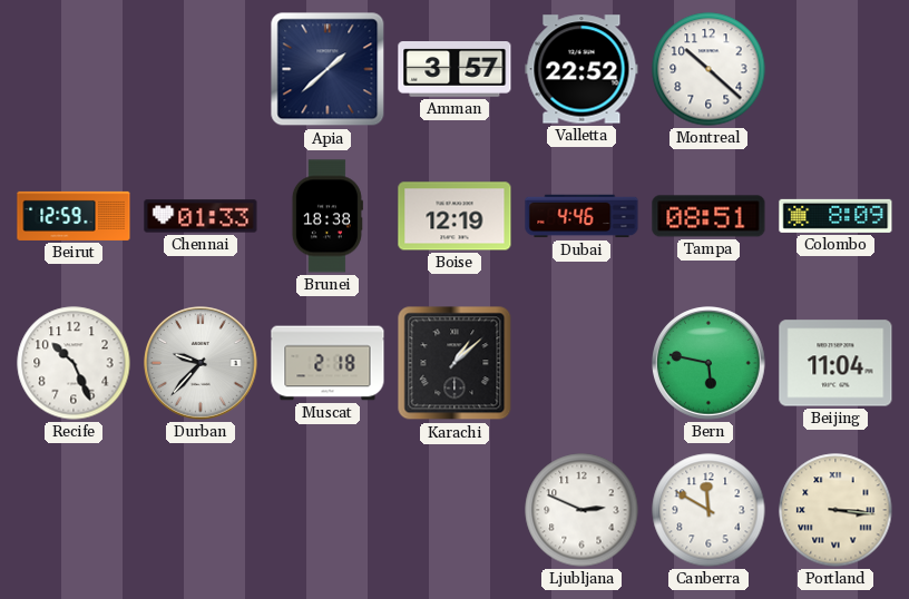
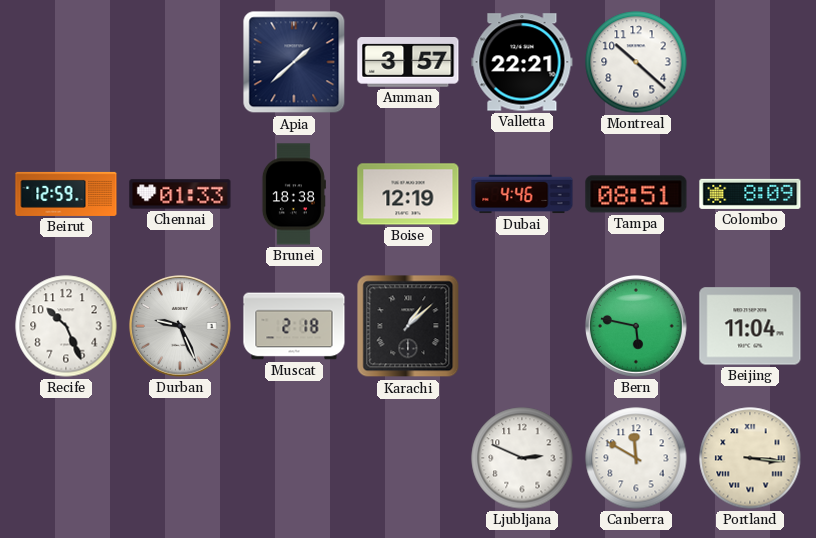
Valletta: 22:52 -> 22:21 (522, 62)
Durban: 9:37 -> 9:26 (181, 327)
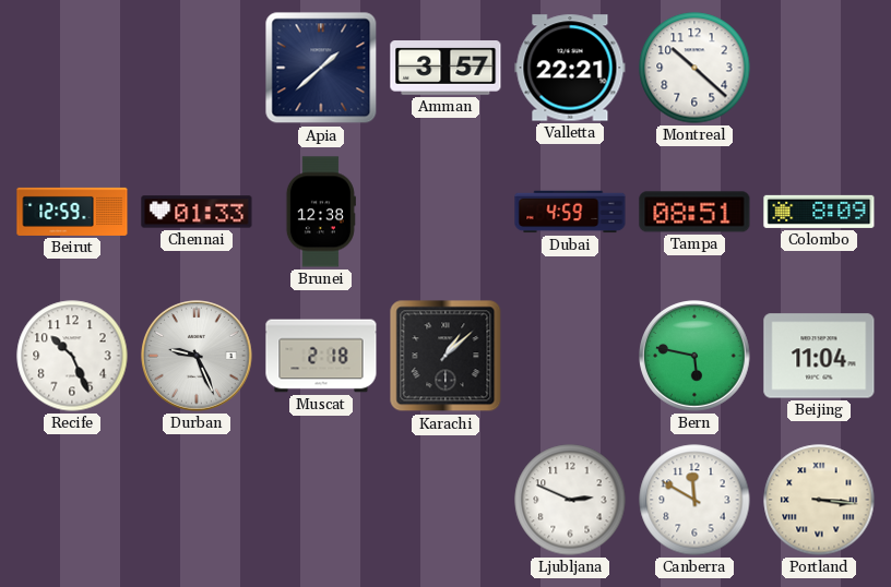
Brunei: 18:38 -> 12:38 (321, 212)
Boise: 12:19 -> none (408, 194)
Dubai: 4:46 -> 4:59 (570, 212)
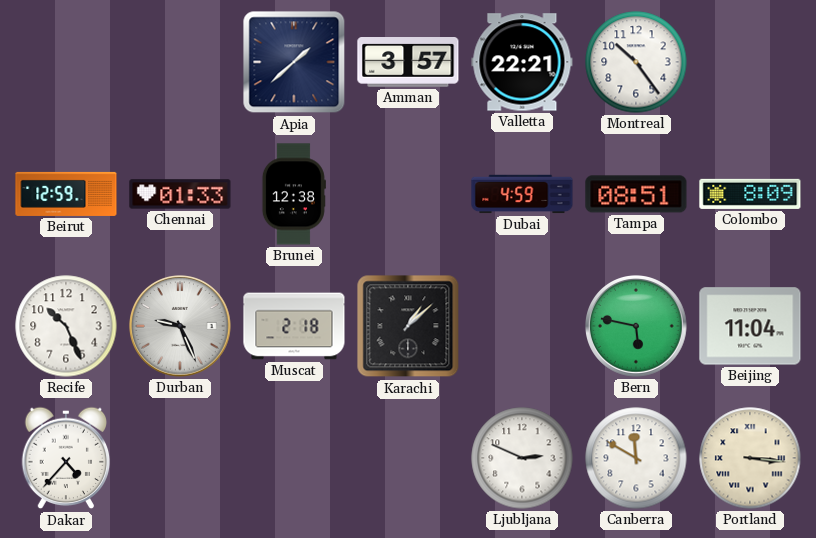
Montreal: 10:22 -> 10:24 (636, 62)
Dakar: none -> 4:37 (66, 458)
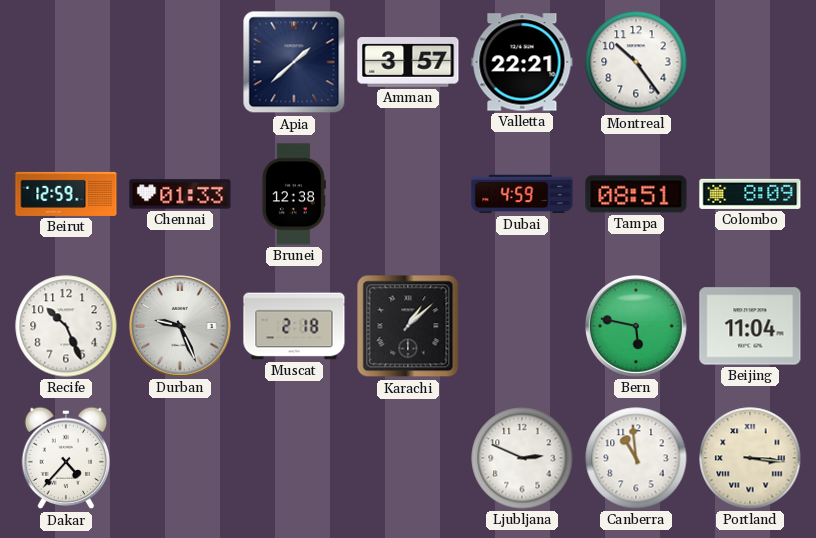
Canberra: 11:50 -> 10:59 (636, 458)
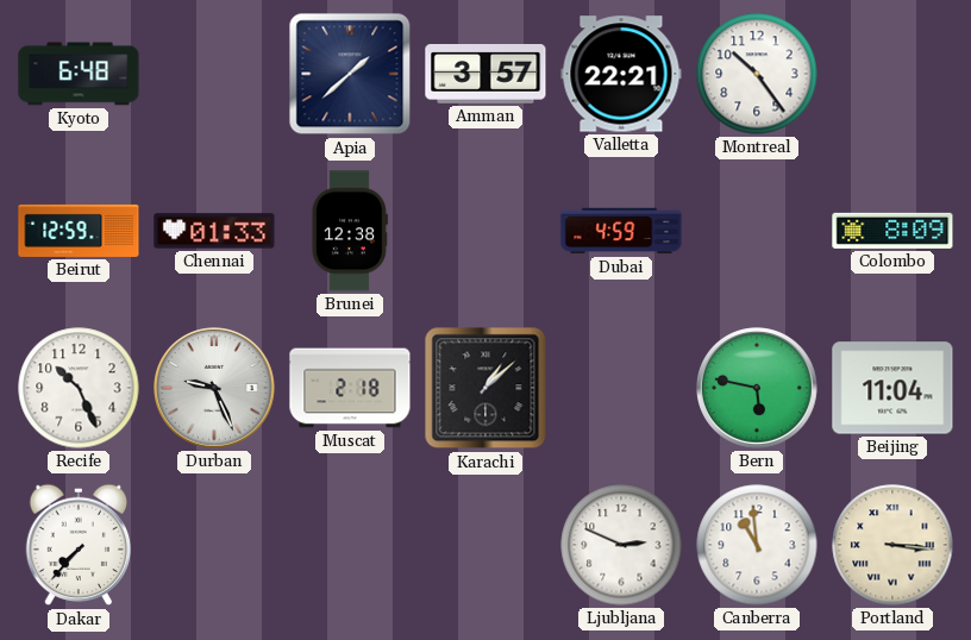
Kyoto: none -> 6:48 (79, 74)
Tampa: 08:51 -> none (636, 194)
Dakar: 4:37 -> 7:37 (79, 545)
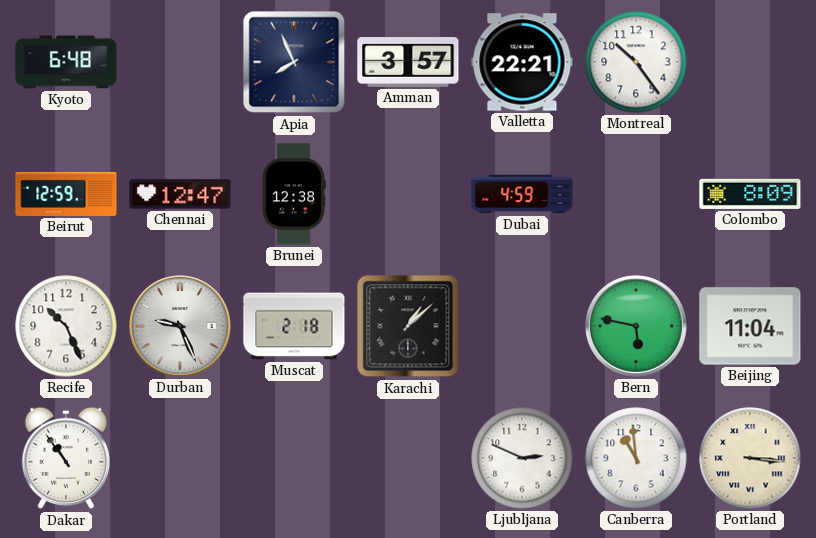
Apia: 1:38 -> 7:56 (294, 62)
Chennai: 01:33 -> 12:47 (180, 194)
Dakar: 7:37 -> 10:54 (66, 458)
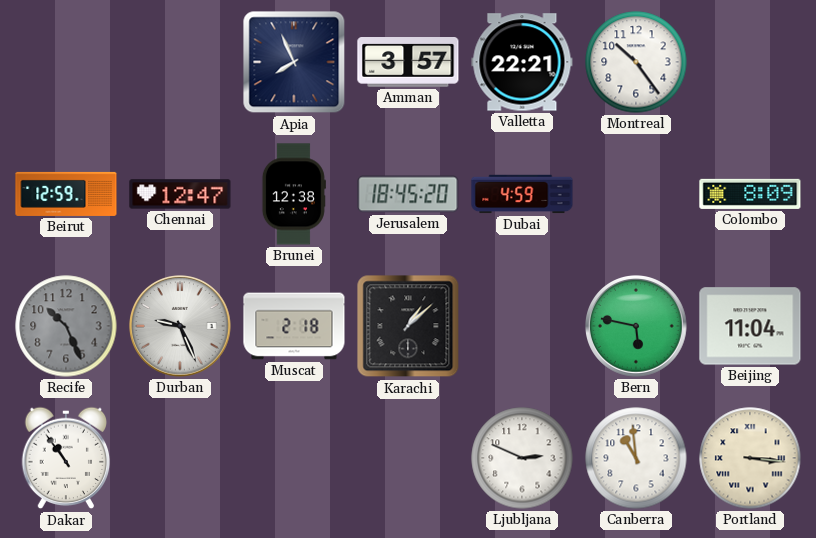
Kyoto: 6:48 -> none (66, 62)
Jerusalem: none -> 18:45 (408, 194)
Recife dial: white -> grey (66, 326)
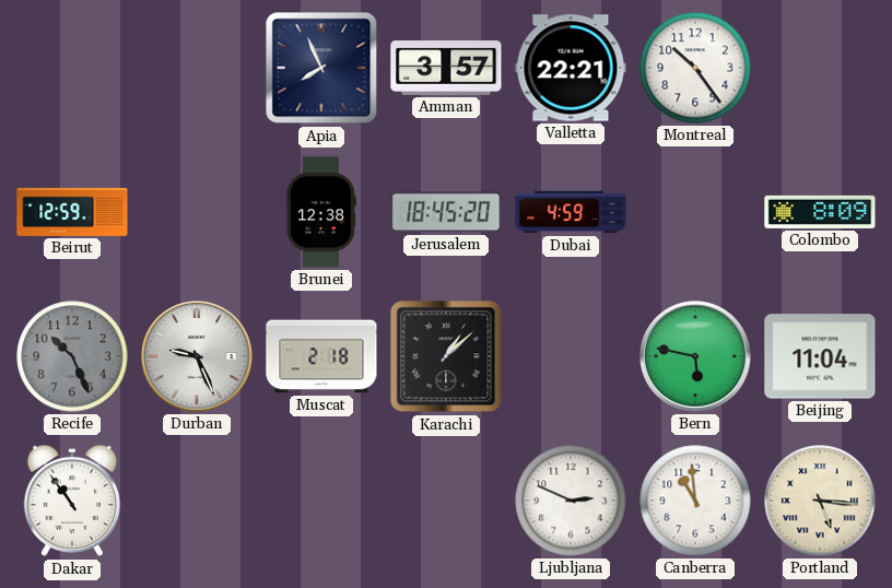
Chennai: 12:47 -> none (180, 194)
Portland: 3:16 -> 5:16 (820, 501)
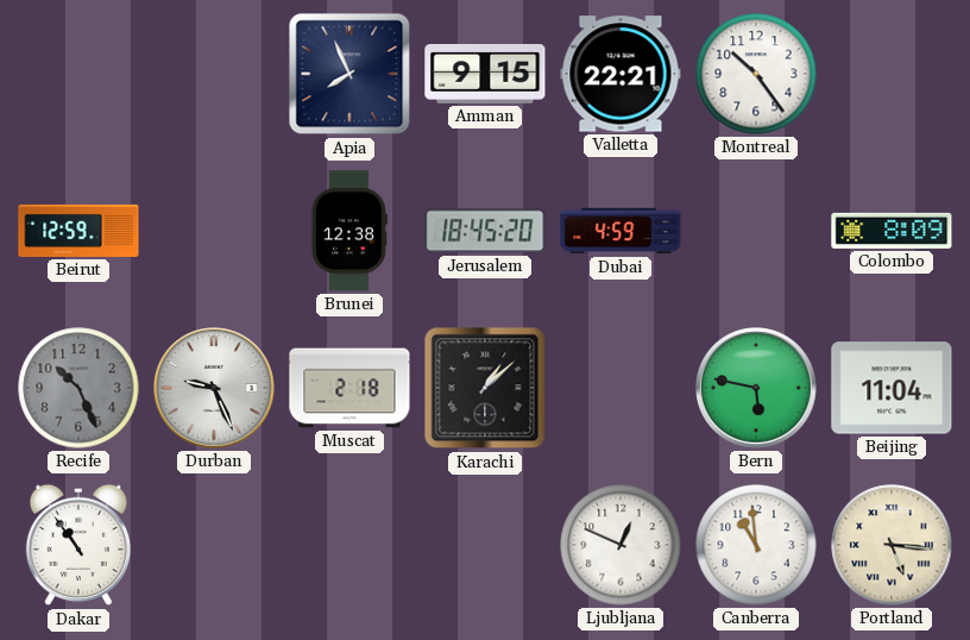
Amman: 3:57 -> 9:15 (485, 75)
Ljubljana: 2:49 -> 12:49 (621, 545)
